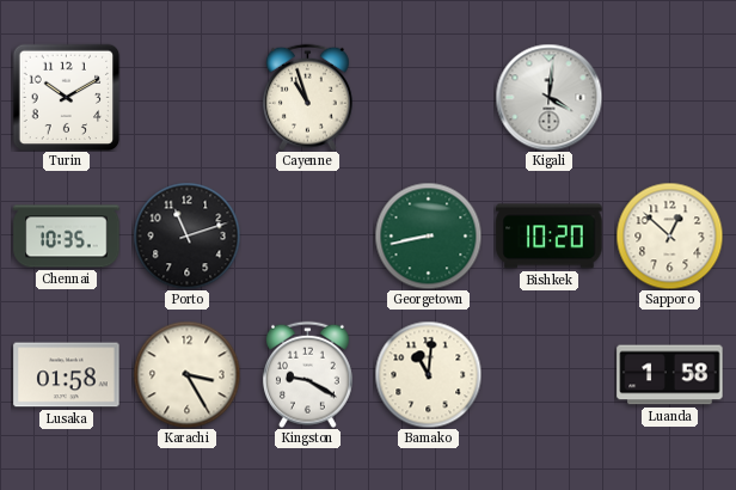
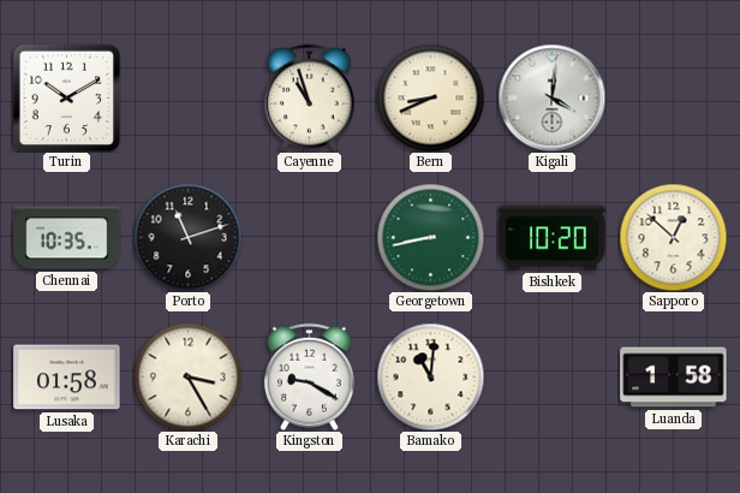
Bern: none -> 8:41 (430, 97)
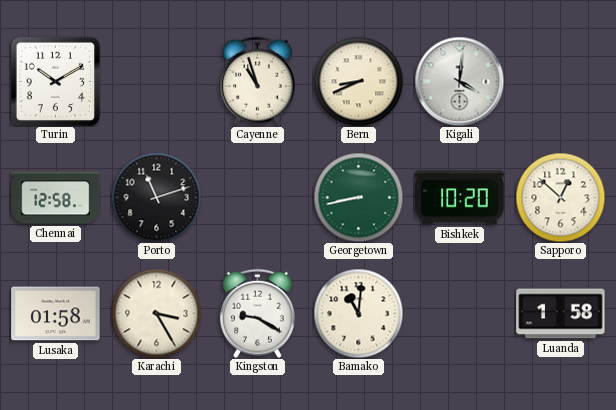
Chennai: 10:35 -> 12:58 (56, 198)
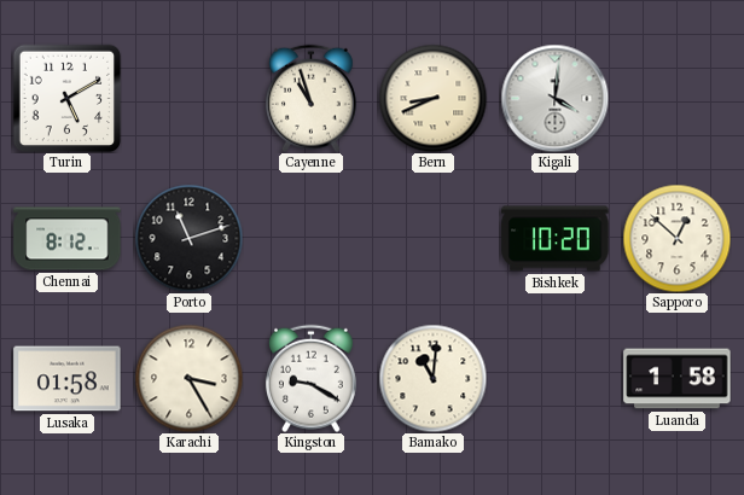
Turin: 10:10 -> 5:10 (66, 98)
Chennai: 12:58 -> 8:12 (68, 239)
Georgetown: 8:43 -> none (358, 197)
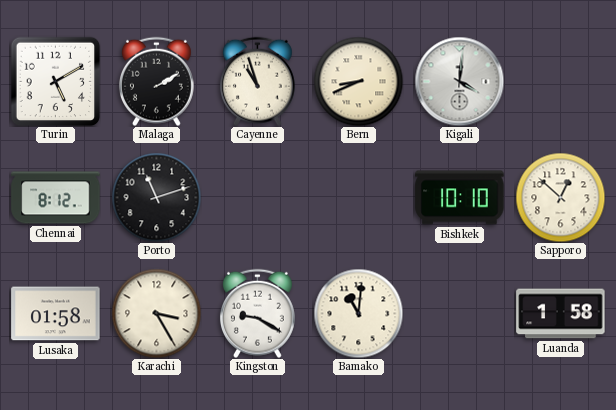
Malaga: none -> 2:10 (156, 81)
Bishkek: 10:20 -> 10:10 (460, 198)
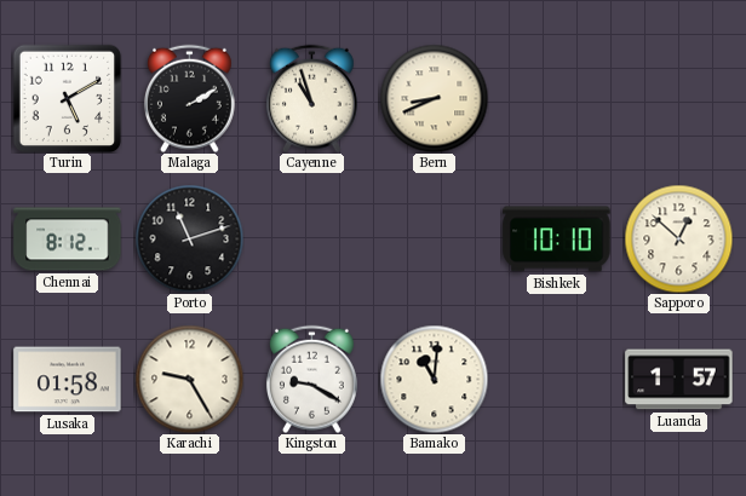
Kigali: 4:01 -> none (459, 81)
Karachi: 3:25 -> 9:25 (189, 379)
Luanda: 1:58 -> 1:57 (679, 380)
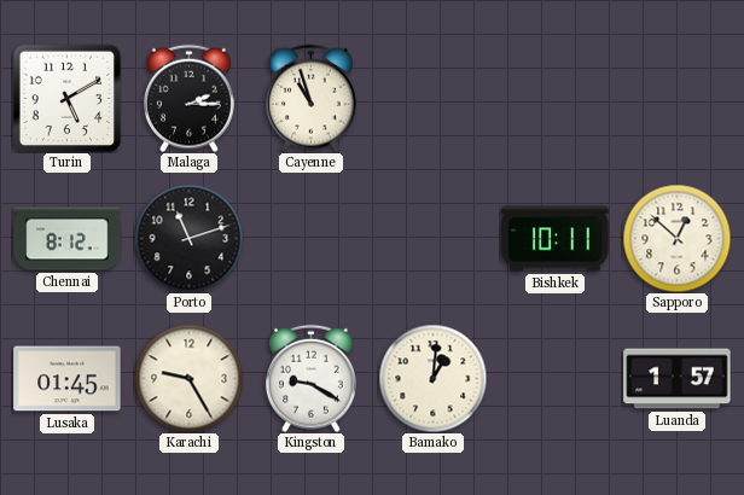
Malaga: 2:10 -> 2:15 (188, 98)
Bern: 8:41 -> none (434, 98)
Bishkek: 10:10 -> 10:11 (556, 239)
Lusaka: 01:58 -> 01:45 (68, 379)
Bamako: 11:01 -> 1:01 (432, 378)
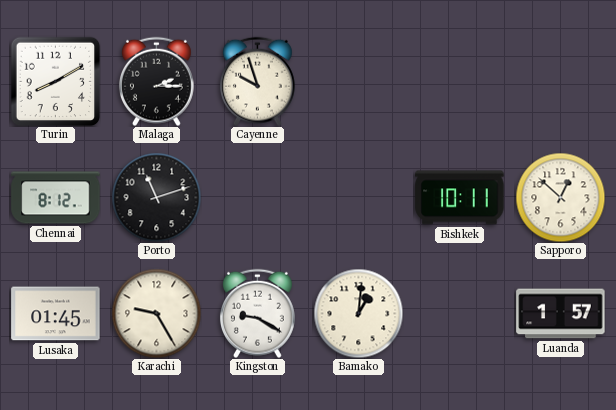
Turin: 5:10 -> 8:10 (55, 81)
Cayenne: 10:57 -> 9:57 (257, 81)
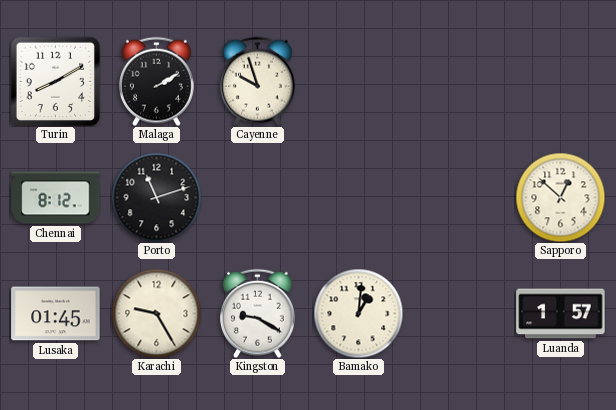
Malaga: 2:15 -> 2:10 (156, 81)
Bishkek: 10:11 -> none (460, 198)
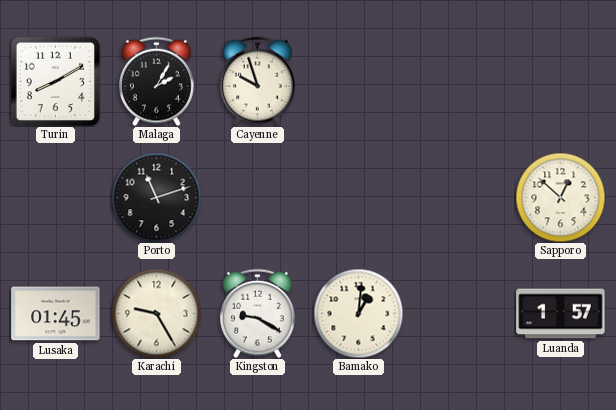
Malaga: 2:10 -> 2:05 (156, 81)
Chennai: 8:12 -> none (56, 198)
